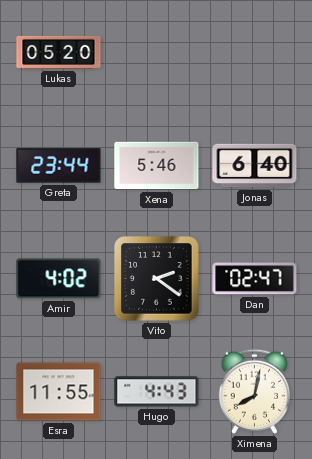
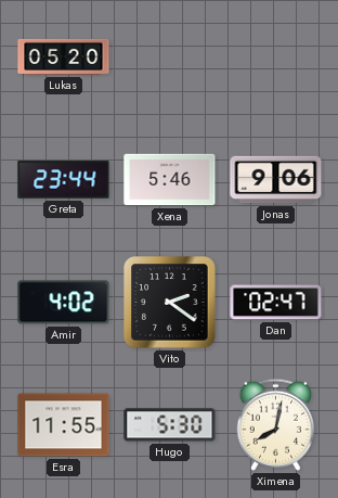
Jonas: 6:40 -> 9:06 (276, 180)
Hugo: 4:43 -> 5:30 (170, 425)
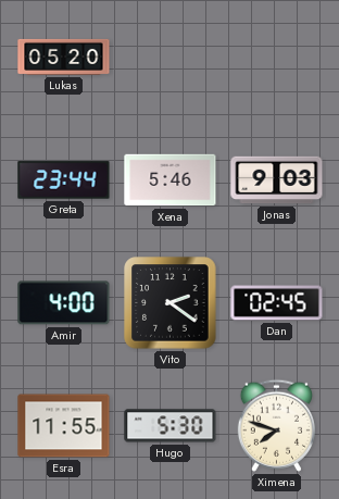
Jonas: 9:06 -> 9:03 (277, 180)
Amir: 4:02 -> 4:00 (64, 303)
Dan: 02:47 -> 02:45 (277, 303)
Ximena: 8:02 -> 7:48 (276, 425)
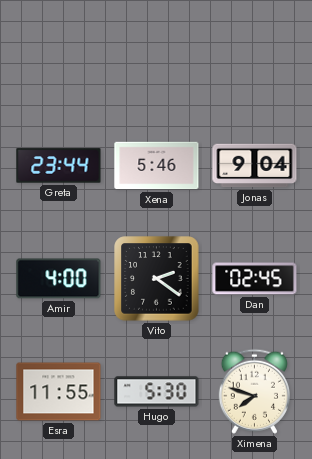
Lukas: 05:20 -> none (64, 57)
Jonas: 9:03 -> 9:04 (255, 166)
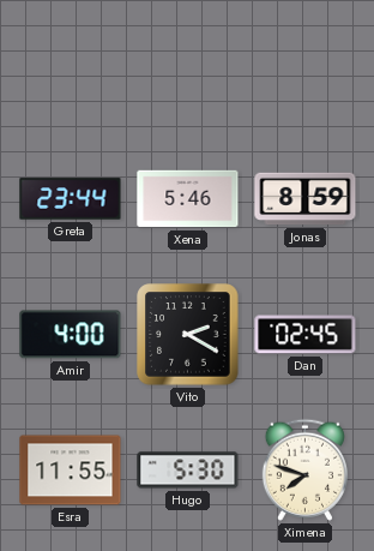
Jonas: 9:04 -> 8:59 (306, 199)
Vito: 2:21 -> 2:20 (188, 335)
